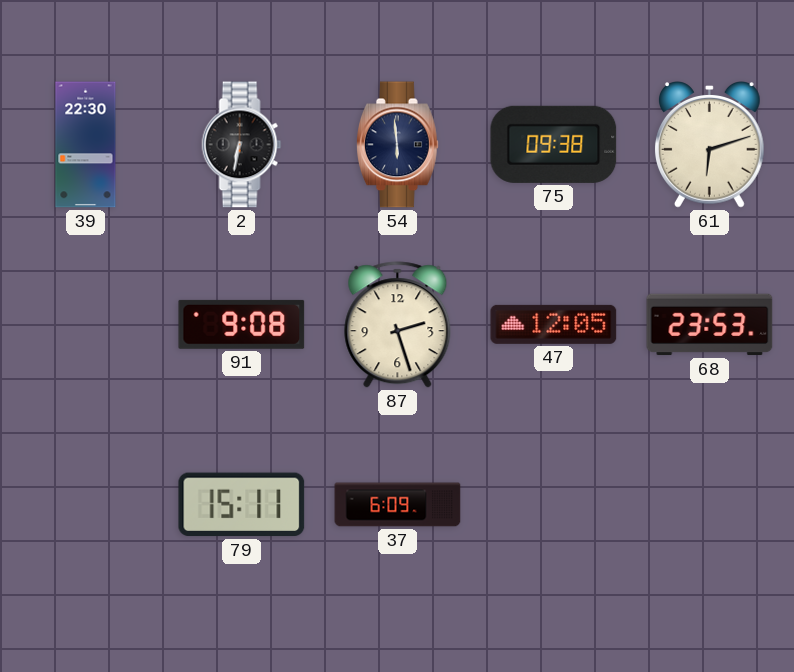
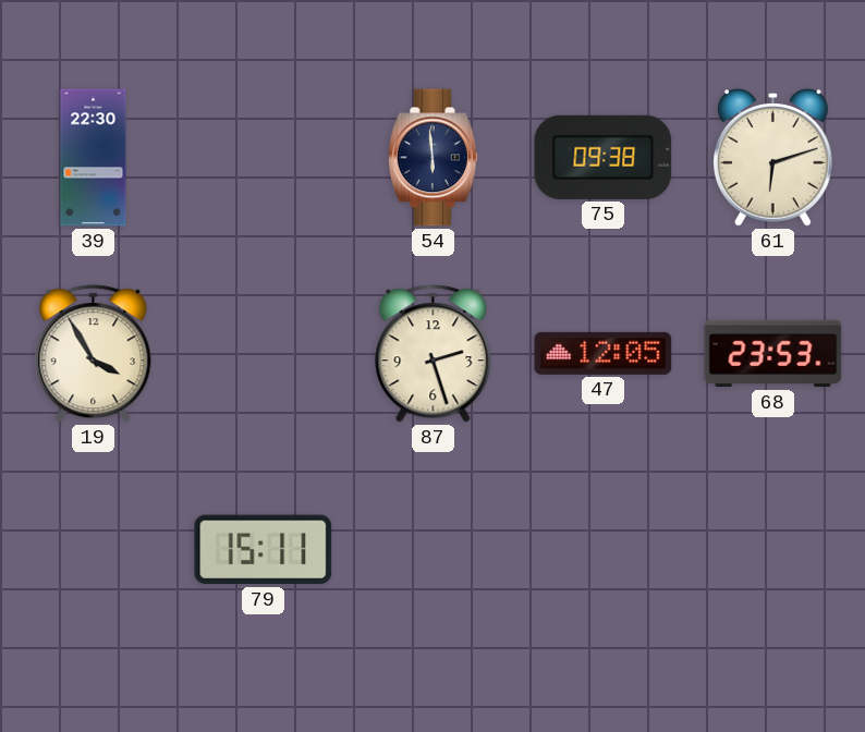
2: 6:32 -> none (242, 145)
19: none -> 3:55 (94, 354)
91: 9:08 -> none (242, 324)
37: 6:09 -> none (398, 505)
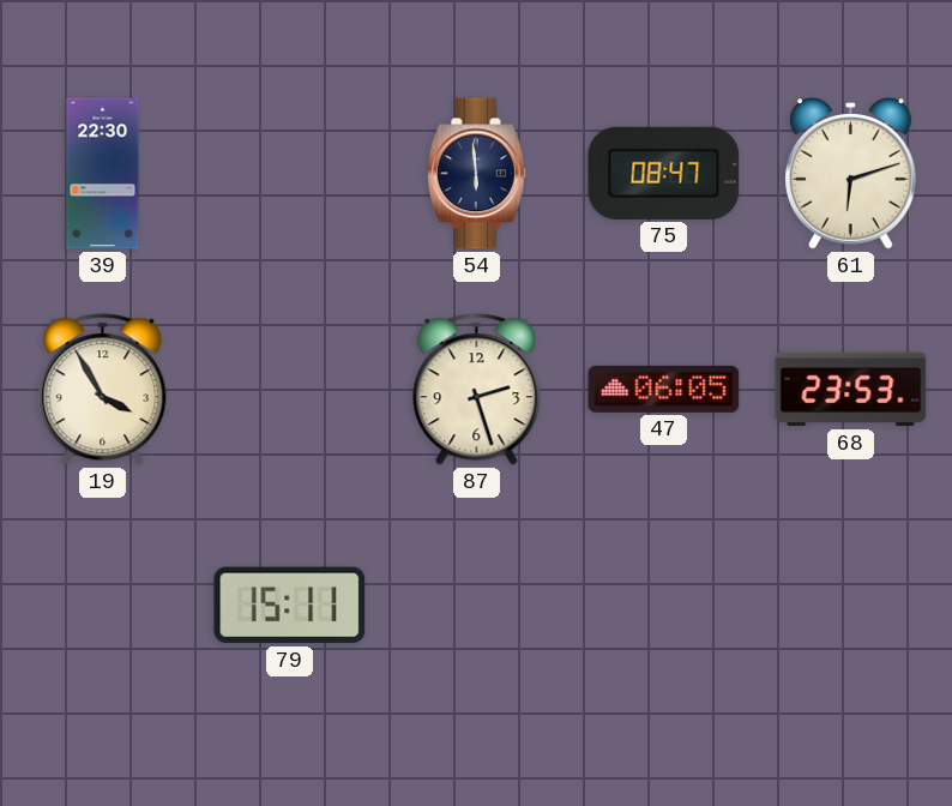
75: 09:38 -> 08:47 (664, 173)
47: 12:05 -> 06:05 (664, 389)
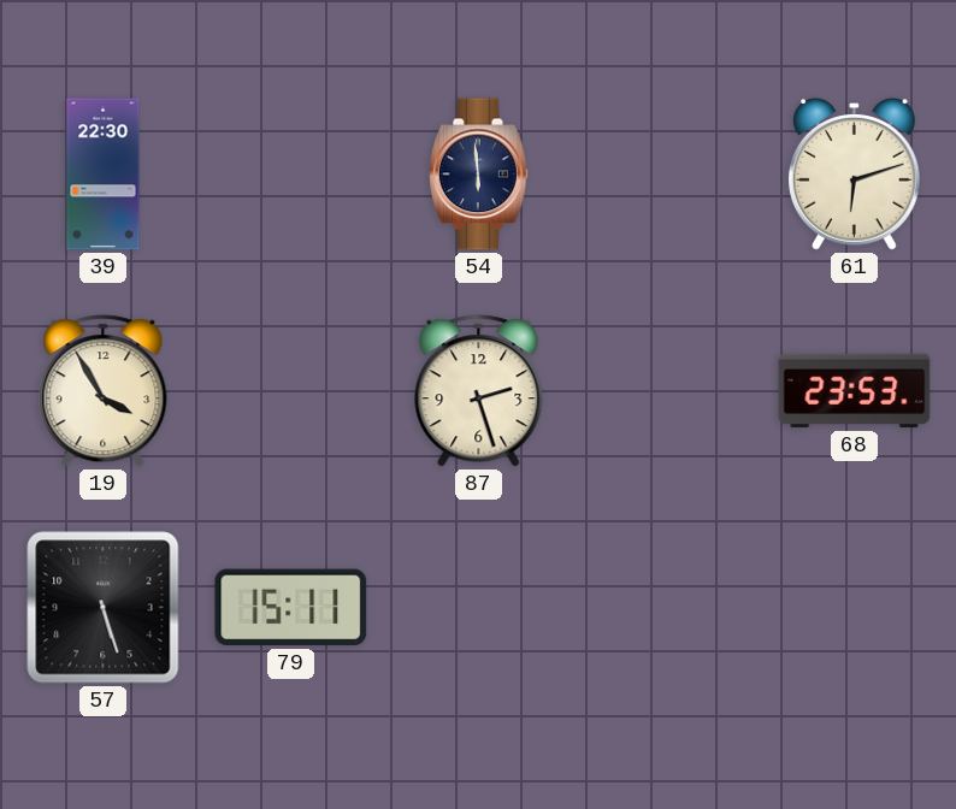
75: 08:47 -> none (664, 173)
47: 06:05 -> none (664, 389)
57: none -> 5:27 (104, 608)
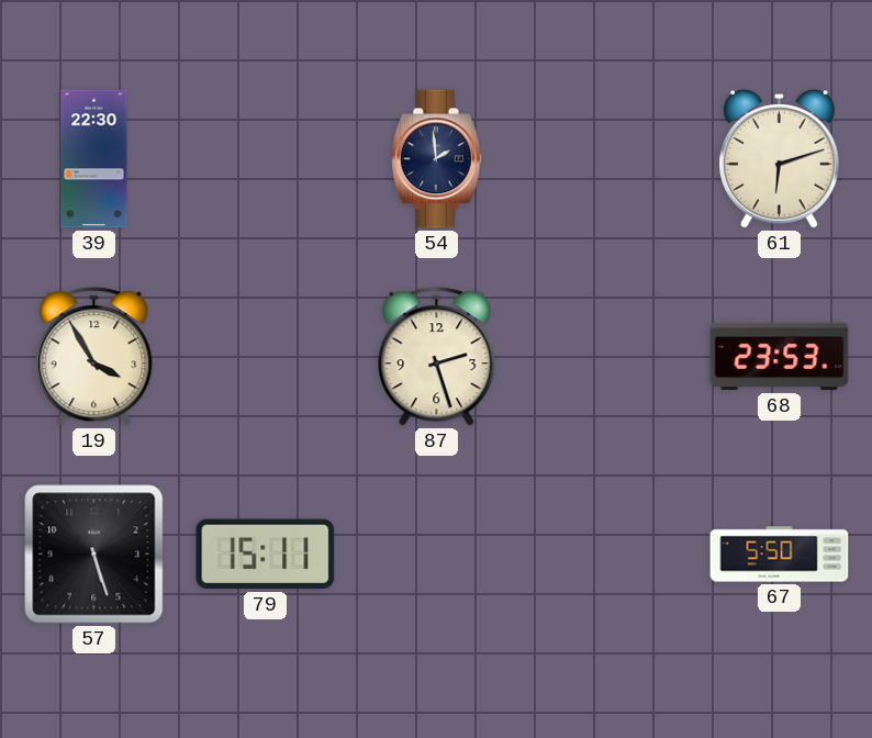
54: 5:59 -> 1:59 (437, 159)
67: none -> 5:50 (780, 555)
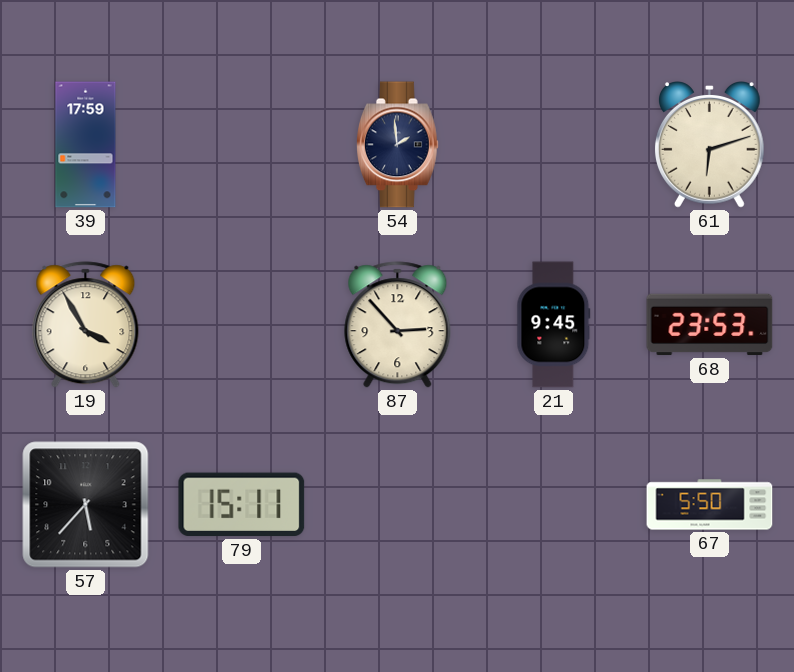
39: 22:30 -> 17:59 (86, 145)
87: 2:27 -> 2:53 (398, 325)
21: none -> 9:45 (554, 325)
57: 5:27 -> 5:37 (86, 505)
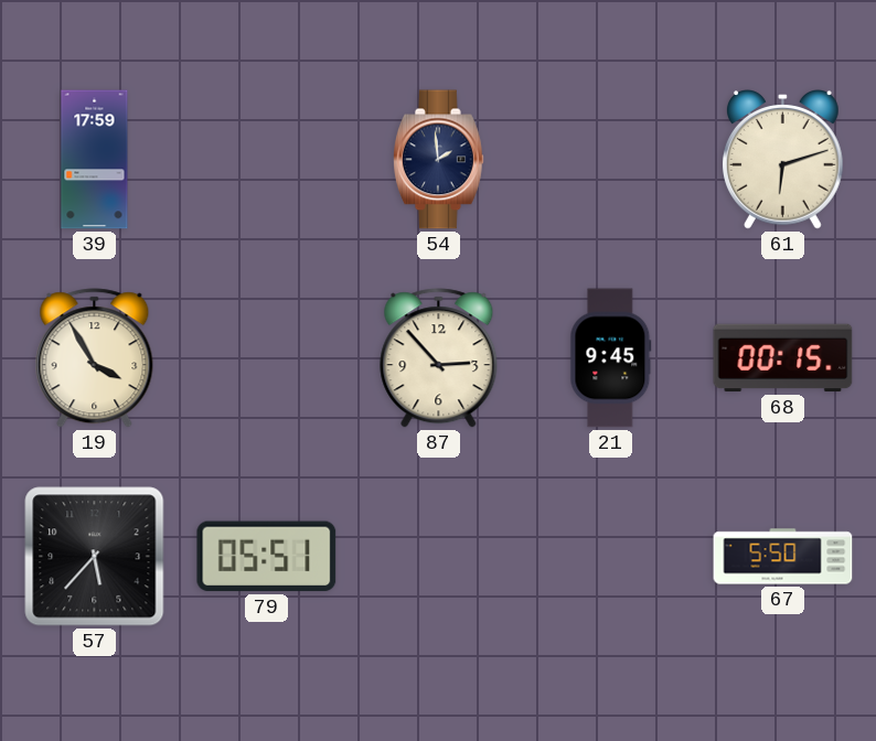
68: 23:53 -> 00:15 (783, 358)
79: 15:11 -> 05:51 (267, 557)
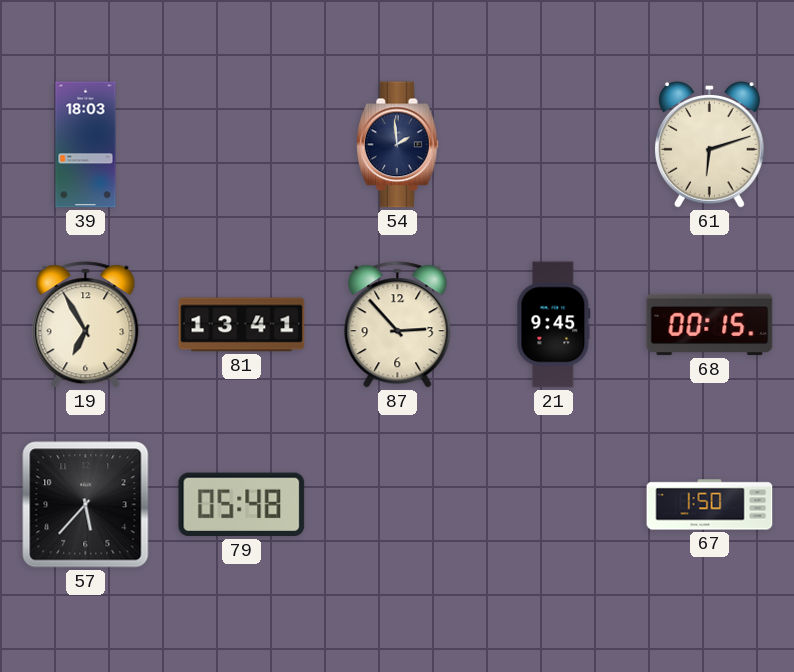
39: 17:59 -> 18:03 (86, 145)
19: 3:55 -> 6:55 (86, 325)
81: none -> 13:41 (242, 325)
79: 05:51 -> 05:48 (242, 505)
67: 5:50 -> 1:50 (710, 505)
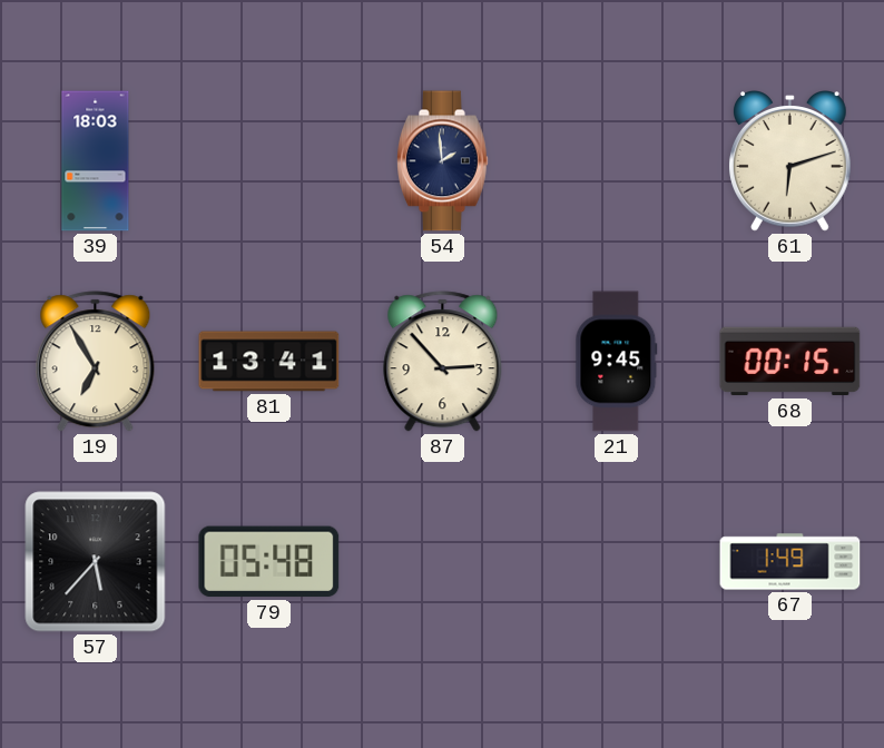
67: 1:50 -> 1:49 (790, 562)
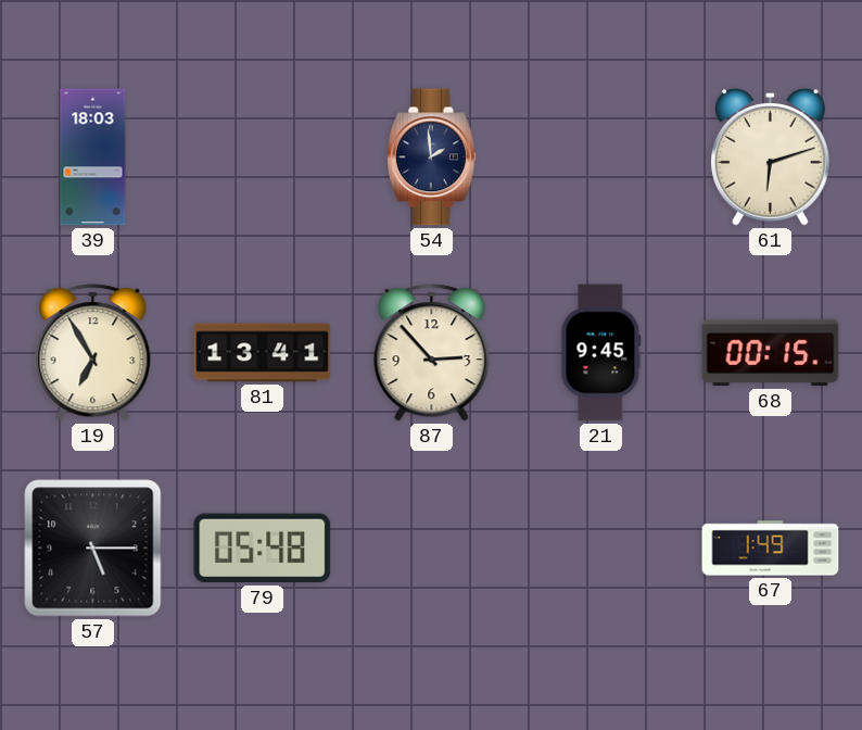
57: 5:37 -> 5:15 (93, 549)
